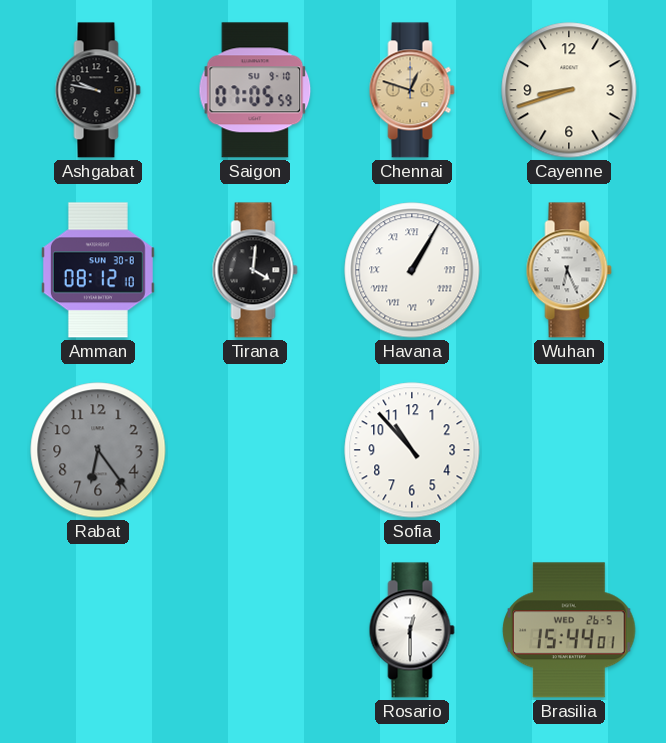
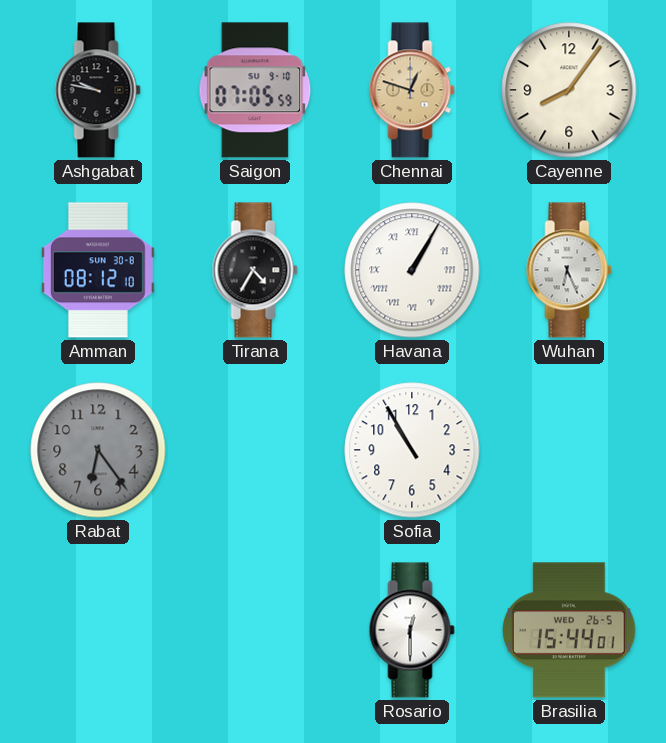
Cayenne: 8:42 -> 8:06 (569, 90)
Tirana: 4:01 -> 4:35 (255, 270)
Sofia: 10:53 -> 10:55 (412, 450)
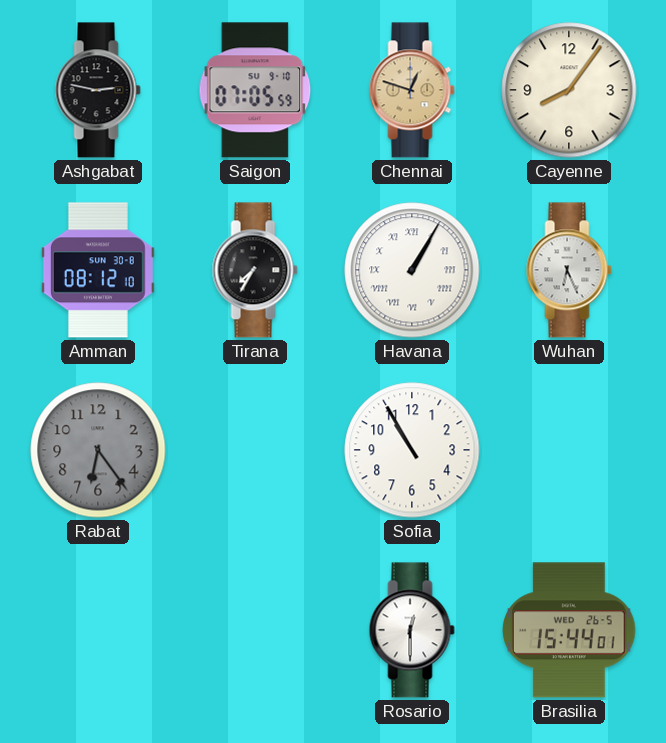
Ashgabat: 9:47 -> 2:47 (98, 90)
Tirana: 4:35 -> 7:35 (255, 270)
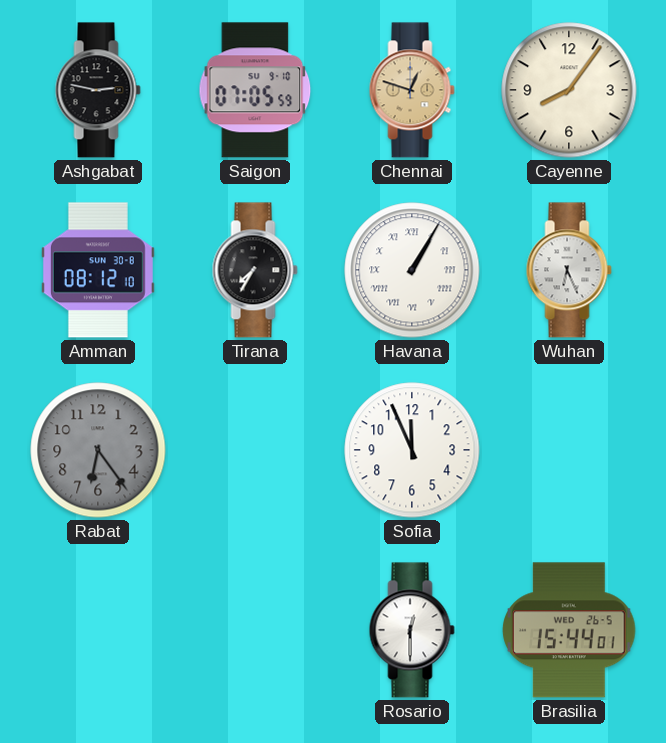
Sofia: 10:55 -> 11:56 (412, 450)
